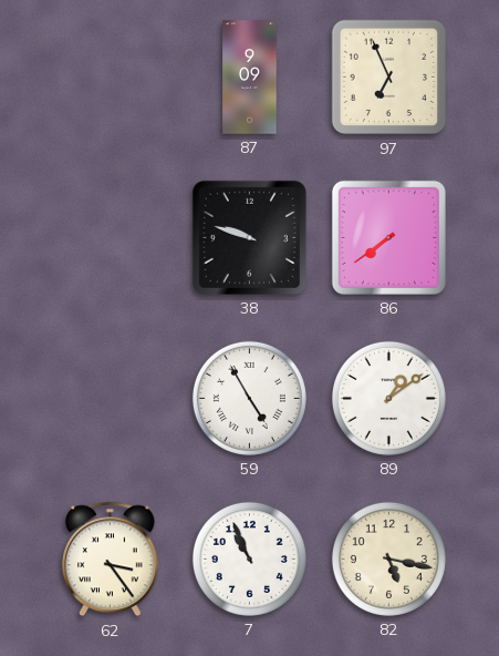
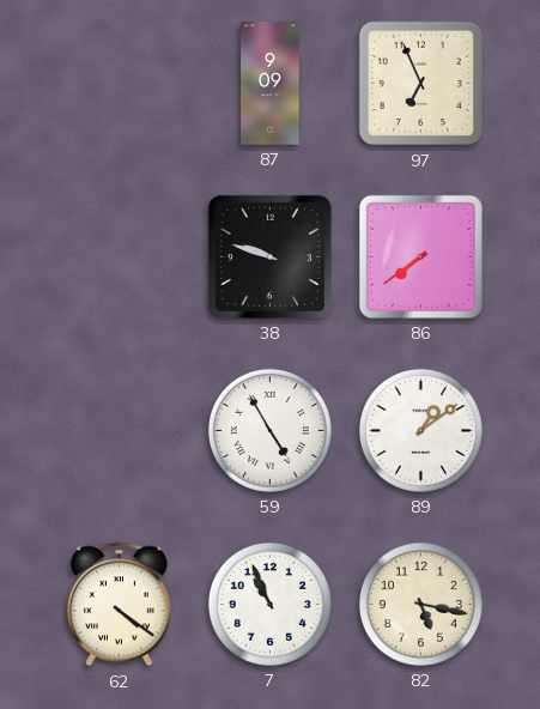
62: 3:24 -> 4:21 (119, 605)
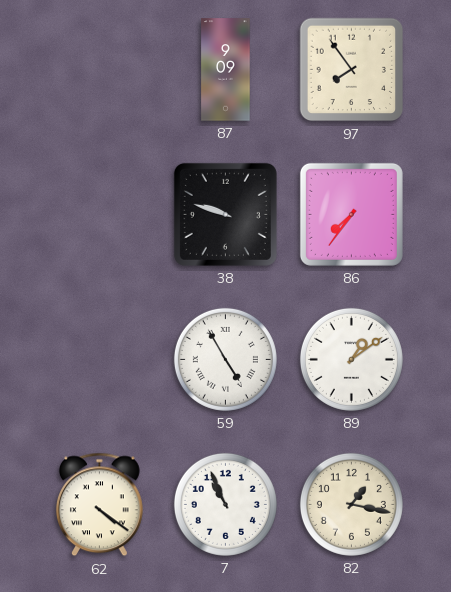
97: 6:56 -> 7:54 (352, 70)
86: 7:39 -> 7:36 (351, 214)
82: 5:17 -> 1:17 (351, 504)
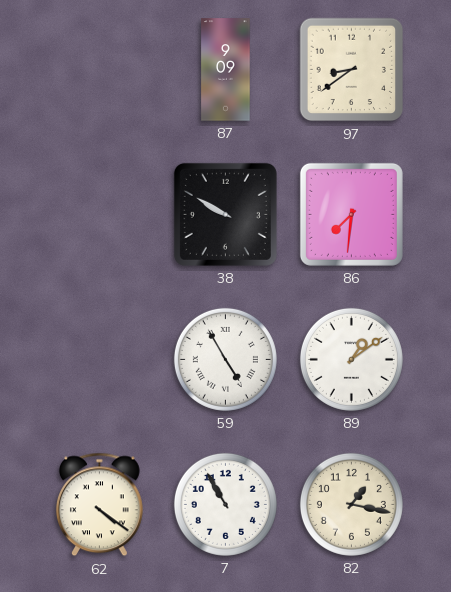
97: 7:54 -> 8:39 (352, 70)
38: 9:48 -> 9:50 (225, 214)
86: 7:36 -> 7:31 (351, 214)
7: 10:56 -> 10:55 (225, 504)
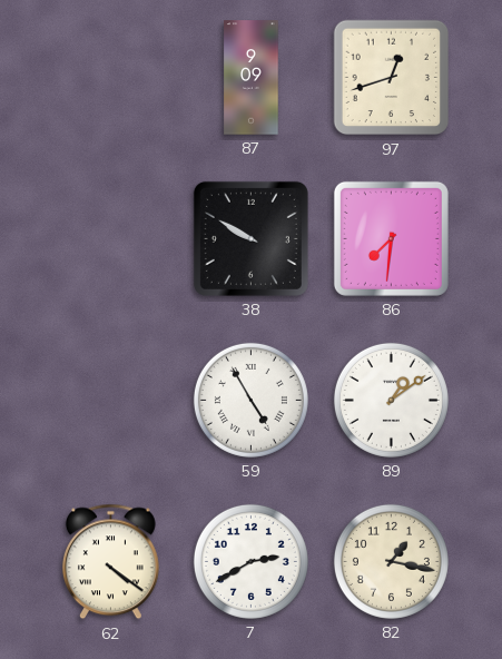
97: 8:39 -> 12:42 (392, 78)
7: 10:55 -> 2:40 (250, 561)
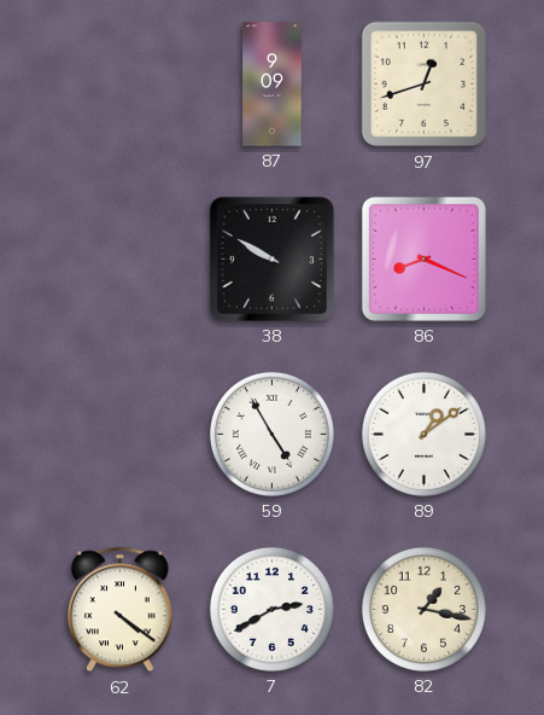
86: 7:31 -> 8:19 (423, 258)
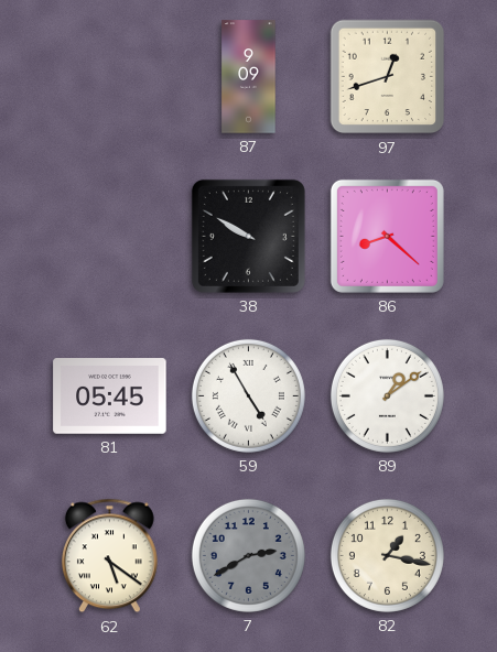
86: 8:19 -> 8:22 (387, 236)
81: none -> 05:45 (110, 396)
62: 4:21 -> 5:21 (109, 556)
7 dial: white -> grey (248, 555)
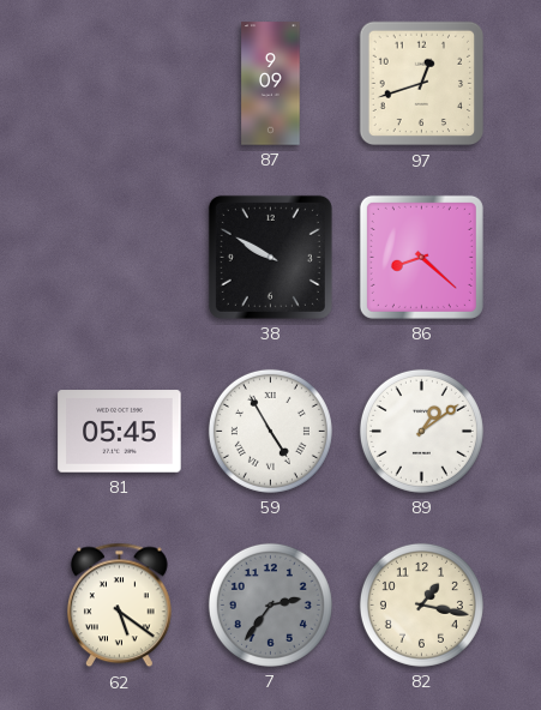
7: 2:40 -> 2:36 (270, 604)
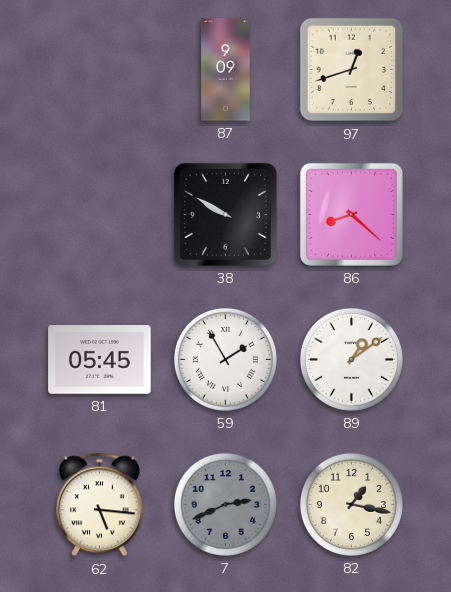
59: 4:55 -> 1:55 (225, 359)
62: 5:21 -> 5:16 (99, 505)
7: 2:36 -> 2:41 (225, 504)
